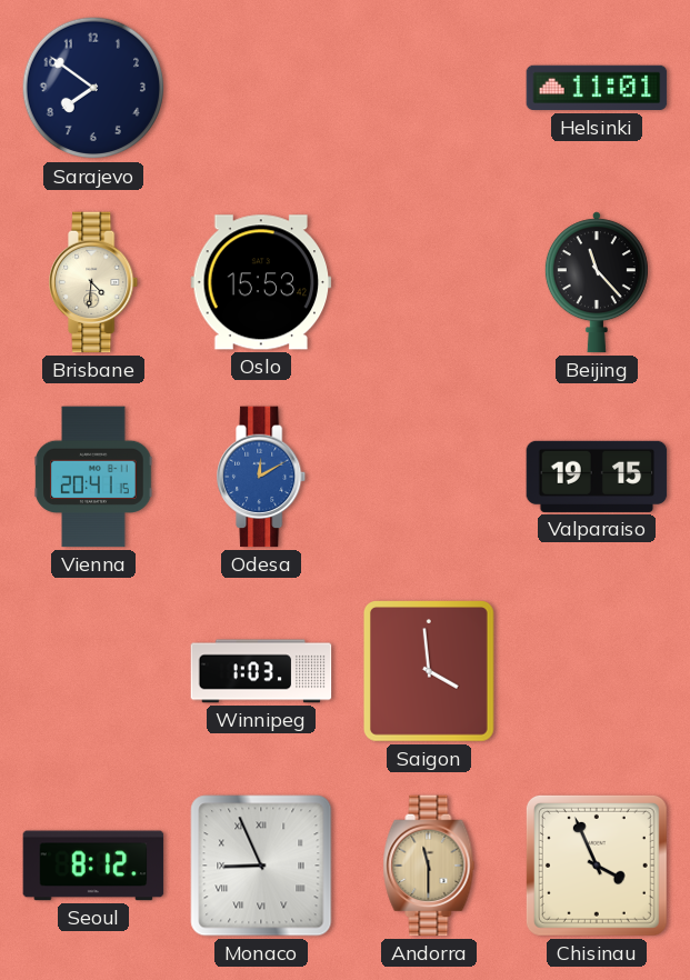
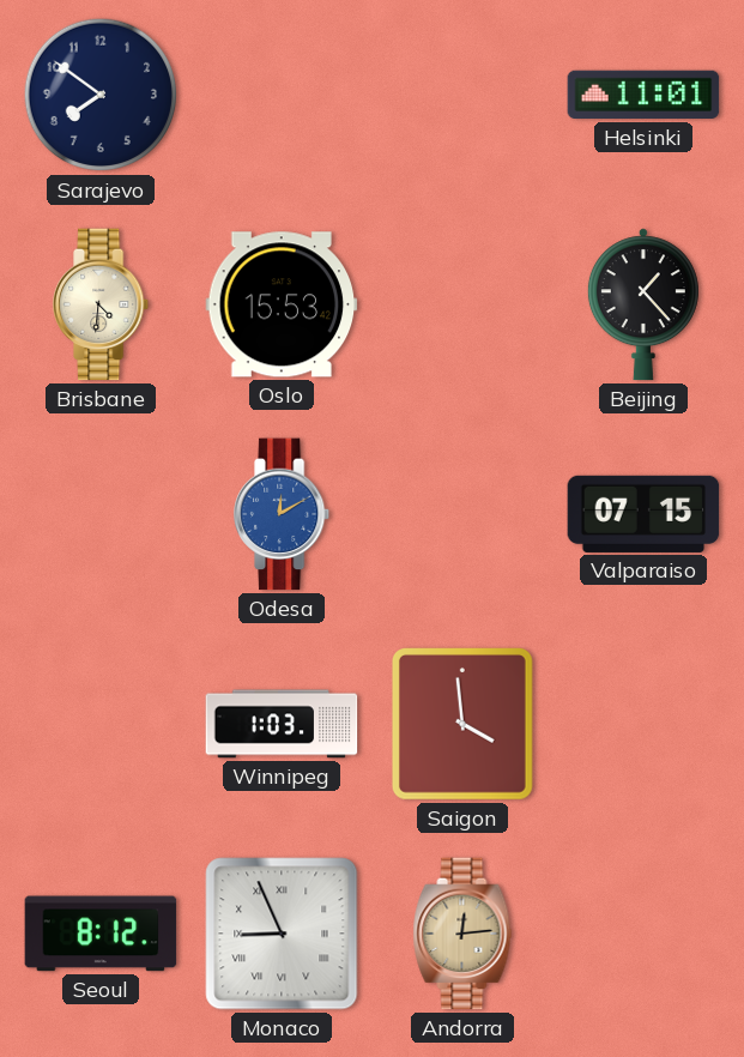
Beijing: 11:23 -> 1:23 (643, 304)
Vienna: 20:41 -> none (93, 477)
Valparaiso: 19:15 -> 07:15 (643, 514)
Andorra: 11:30 -> 12:14 (462, 934)
Chisinau: 3:56 -> none (597, 866)
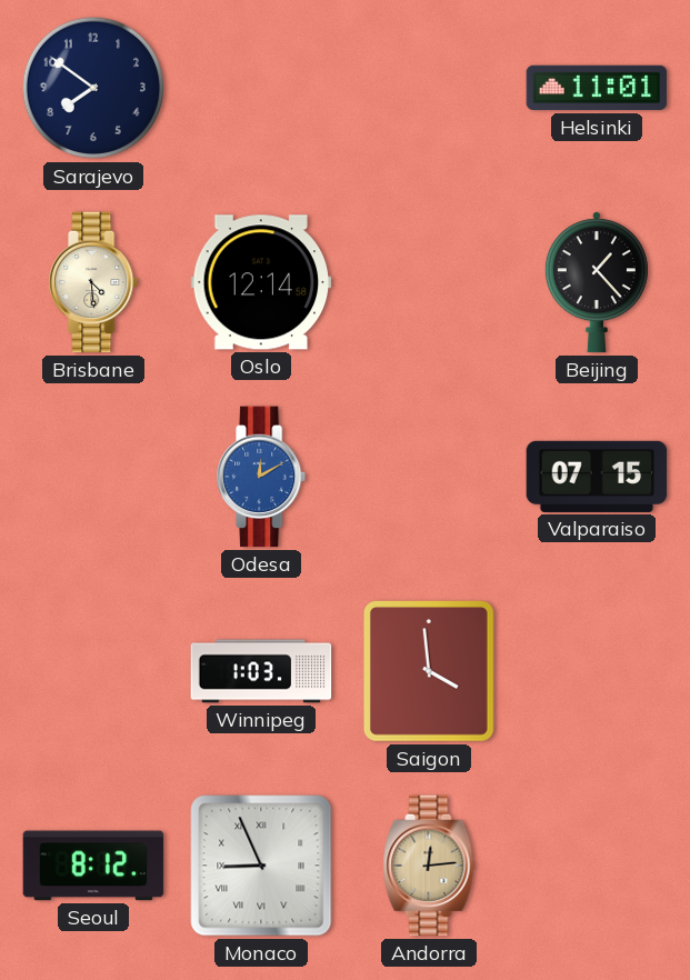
Brisbane: 4:31 -> 4:29 (94, 282)
Oslo: 15:53 -> 12:14 (261, 282)
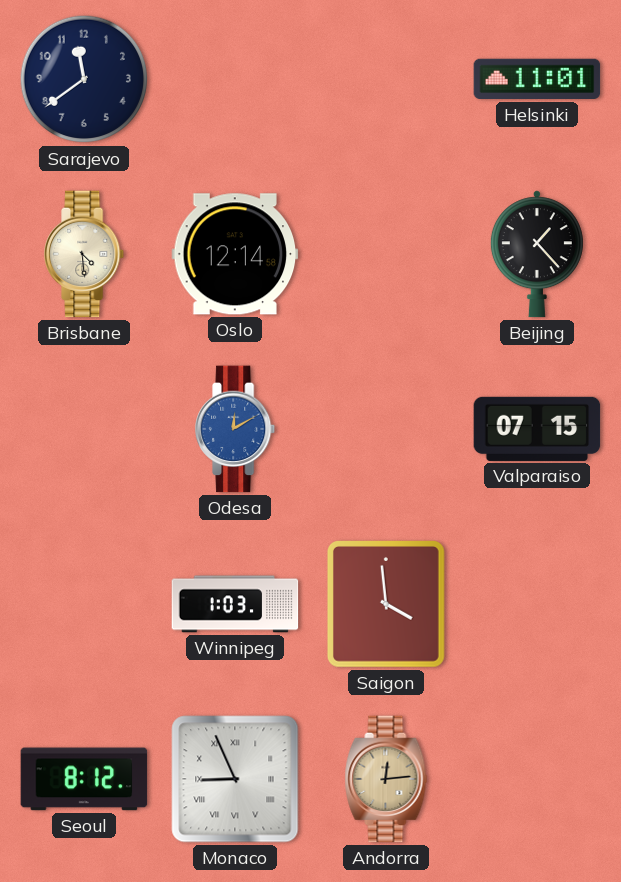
Sarajevo: 7:51 -> 11:39 (84, 79)
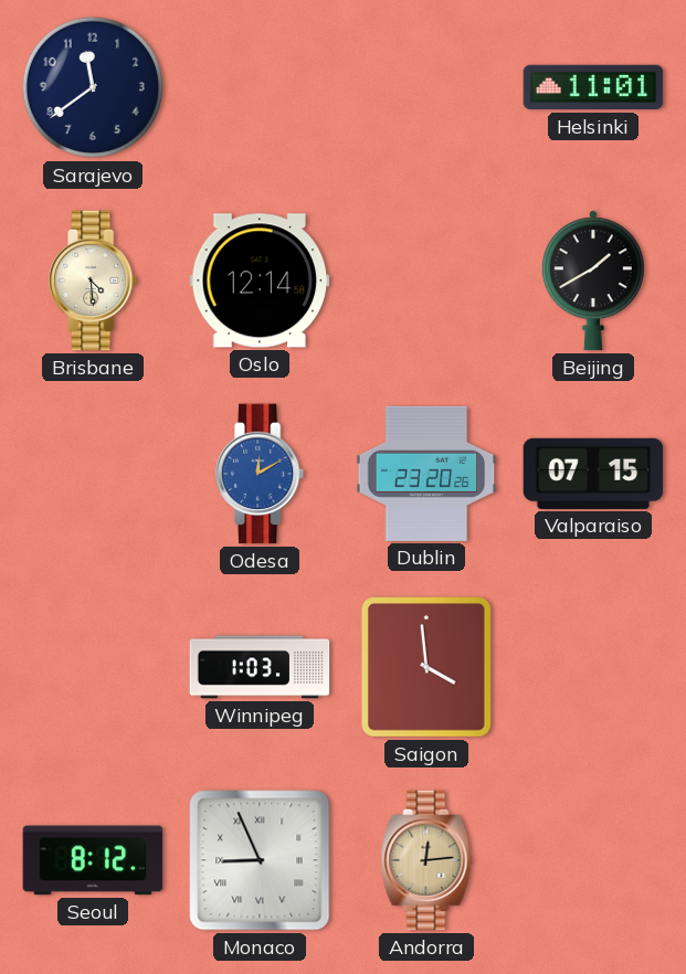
Beijing: 1:23 -> 1:40 (593, 280)
Dublin: none -> 23:20 (426, 474)
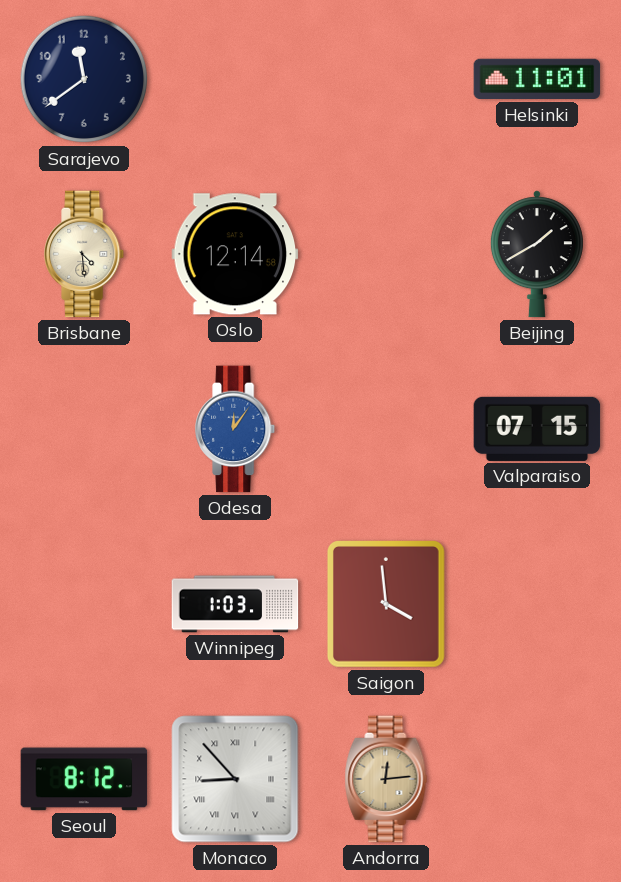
Odesa: 12:10 -> 12:06 (236, 429)
Dublin: 23:20 -> none (426, 474)
Monaco: 8:56 -> 8:53 (235, 779)
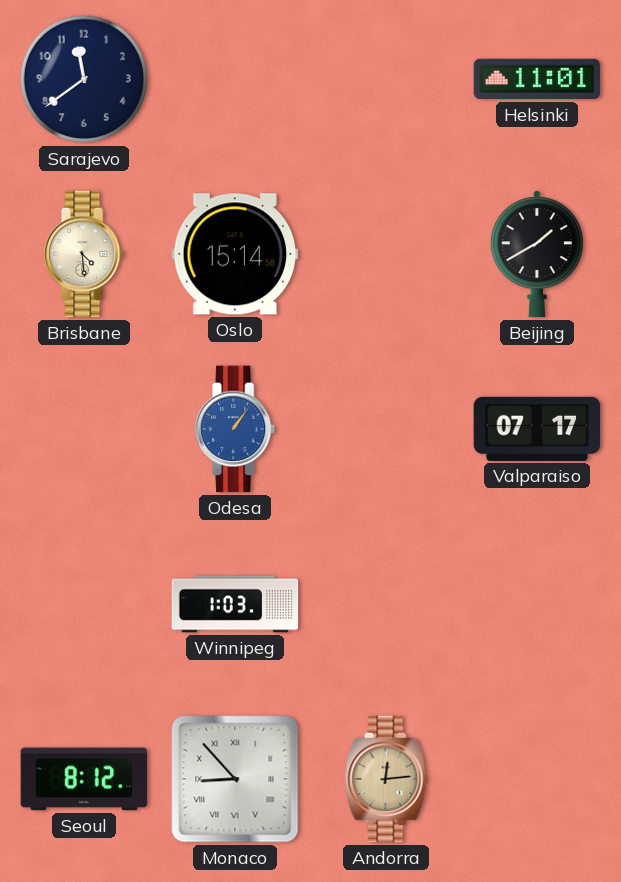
Oslo: 12:14 -> 15:14 (235, 254)
Odesa: 12:06 -> 1:06 (236, 429)
Valparaiso: 07:15 -> 07:17 (537, 429)
Saigon: 3:59 -> none (387, 605)
